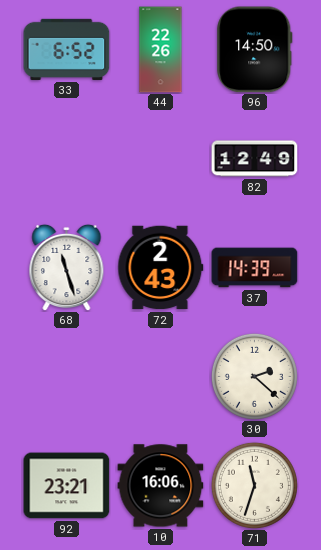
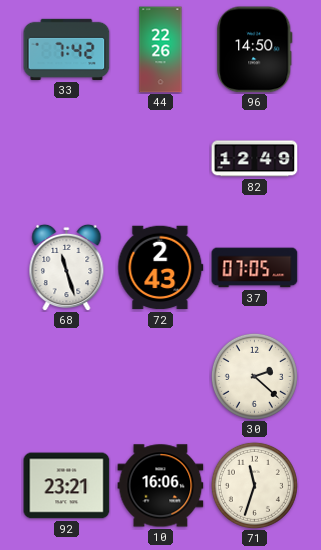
33: 6:52 -> 7:42 (67, 49)
37: 14:39 -> 07:05 (255, 268)
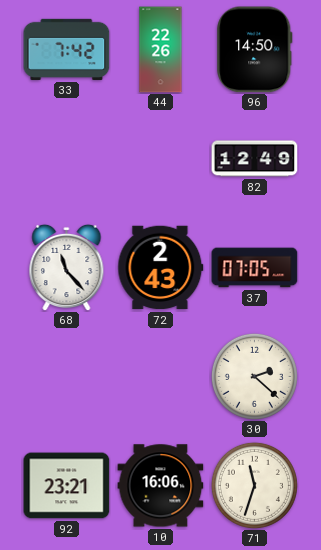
68: 11:27 -> 11:23 (67, 267)
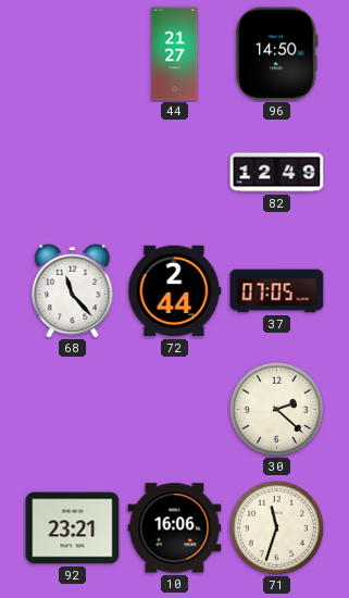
33: 7:42 -> none (67, 49)
44: 22:26 -> 21:27 (175, 54)
72: 2:43 -> 2:44 (175, 291)
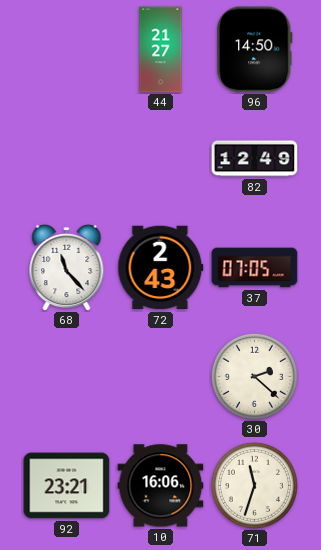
72: 2:44 -> 2:43 (161, 268)
